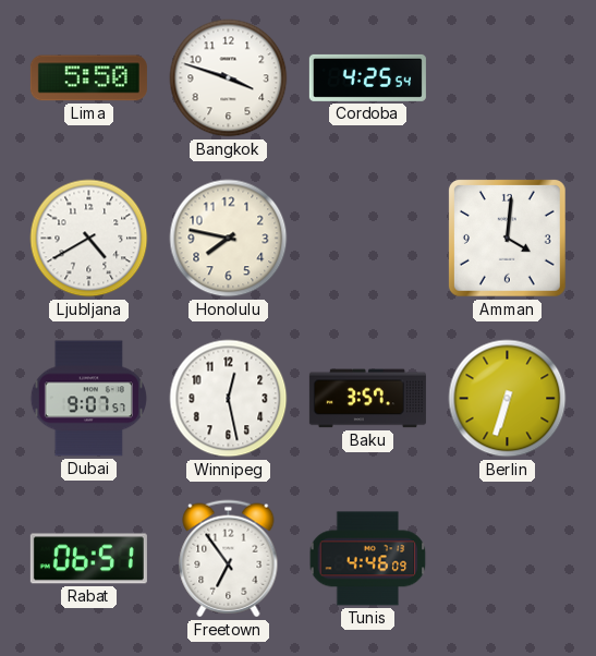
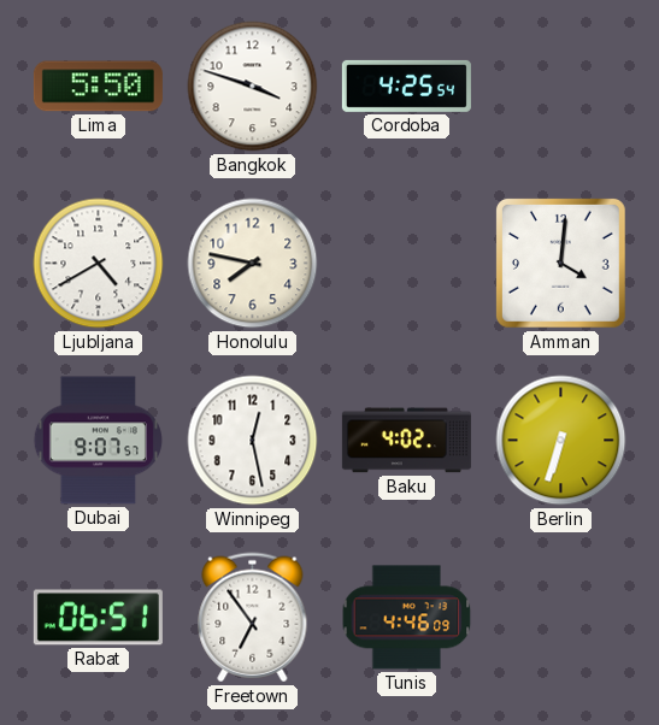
Baku: 3:57 -> 4:02 (406, 441)
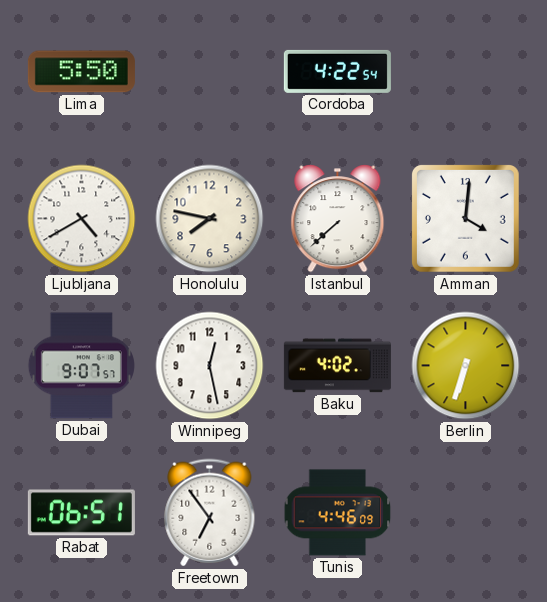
Bangkok: 3:48 -> none (253, 87)
Cordoba: 4:25 -> 4:22 (337, 71)
Istanbul: none -> 7:38 (338, 219)
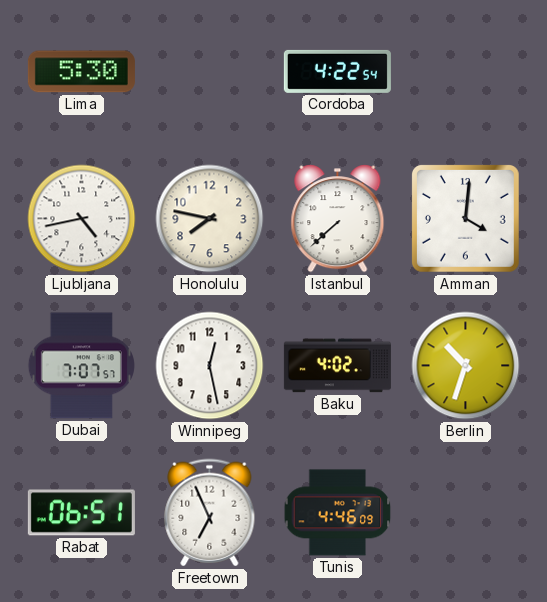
Lima: 5:50 -> 5:30 (81, 72)
Ljubljana: 4:40 -> 4:43 (82, 219)
Dubai: 9:07 -> 7:07 (81, 366)
Berlin: 6:33 -> 10:33 (466, 366)
Freetown: 6:54 -> 6:56 (210, 513)
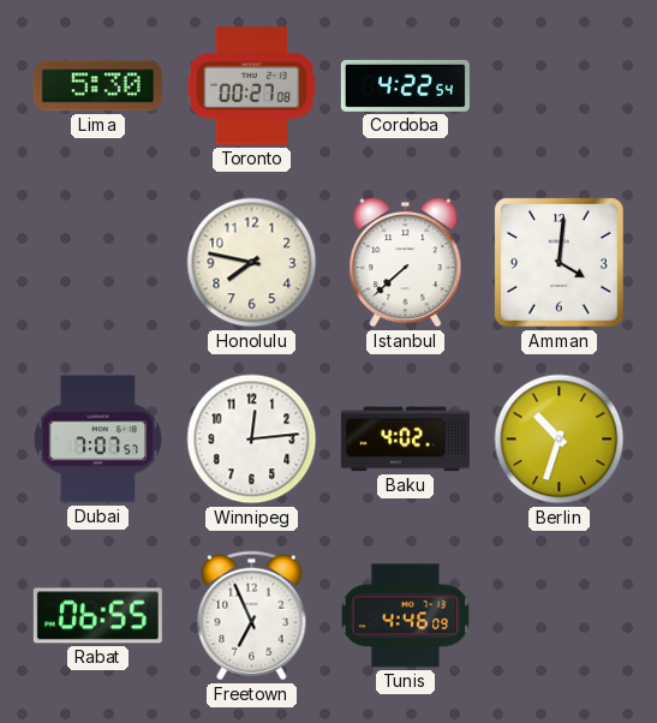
Toronto: none -> 00:27 (252, 86)
Ljubljana: 4:43 -> none (82, 219)
Winnipeg: 12:28 -> 12:14 (252, 440)
Rabat: 06:51 -> 06:55 (97, 616)
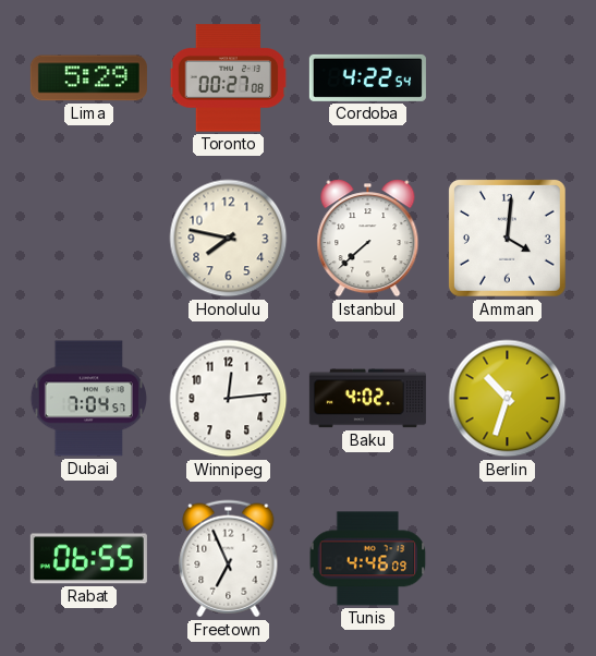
Lima: 5:30 -> 5:29 (88, 78)
Dubai: 7:07 -> 7:04 (88, 399)
